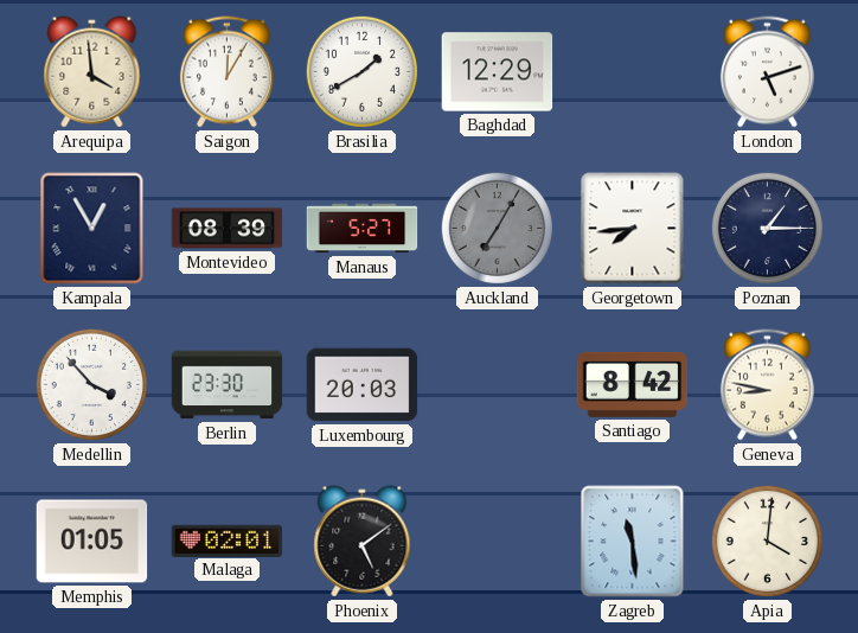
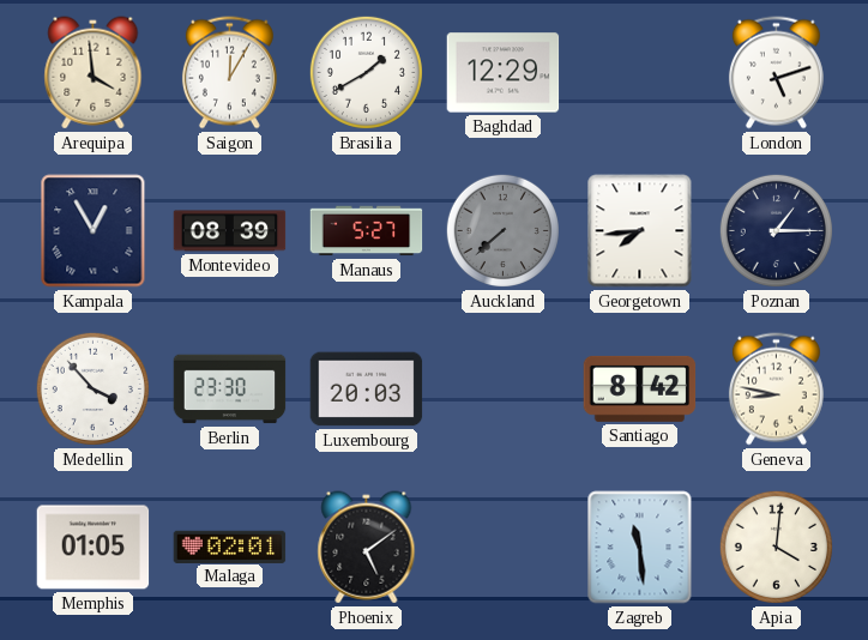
Auckland: 7:05 -> 7:38 (502, 230)
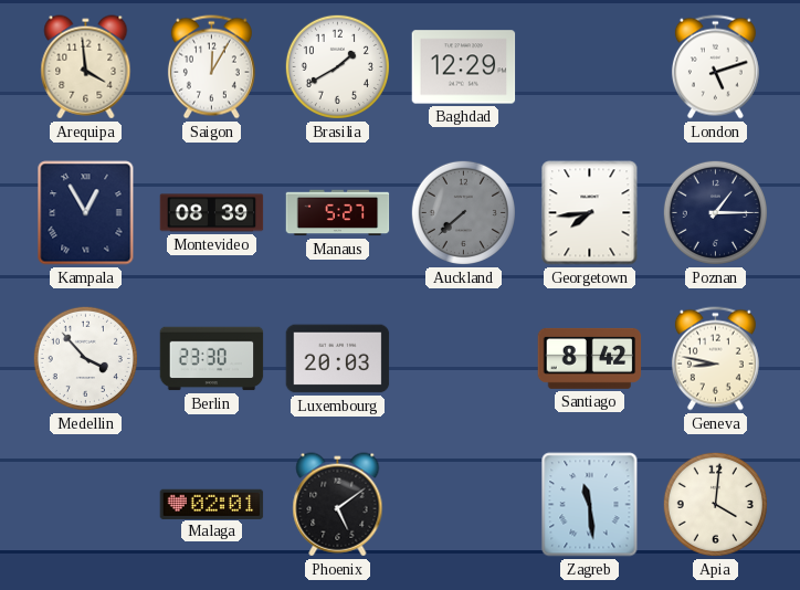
Memphis: 01:05 -> none (94, 548)
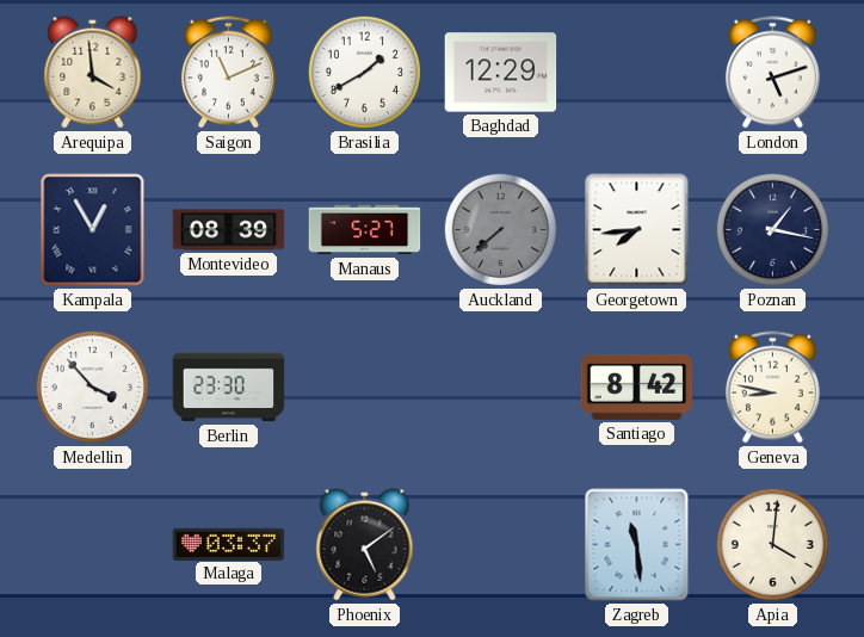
Saigon: 12:05 -> 11:11 (228, 73)
Poznan: 1:15 -> 1:17 (772, 229)
Luxembourg: 20:03 -> none (338, 359)
Malaga: 02:01 -> 03:37 (229, 544)
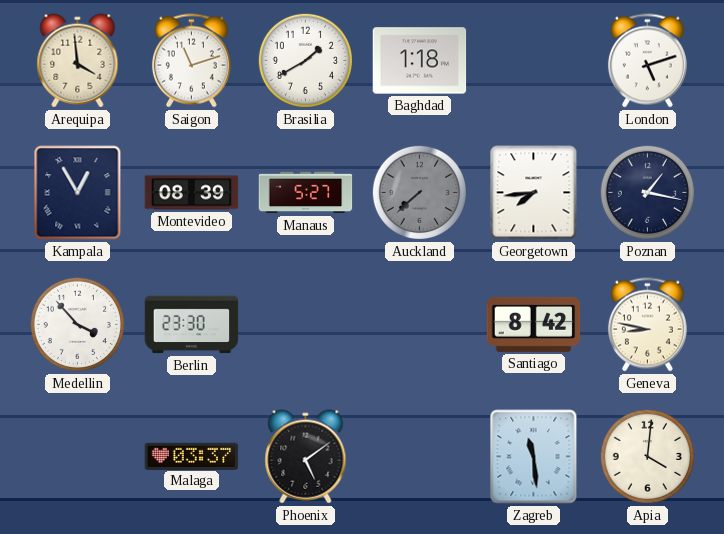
Saigon: 11:11 -> 11:12 (191, 61)
Baghdad: 12:29 -> 1:18 (420, 61)
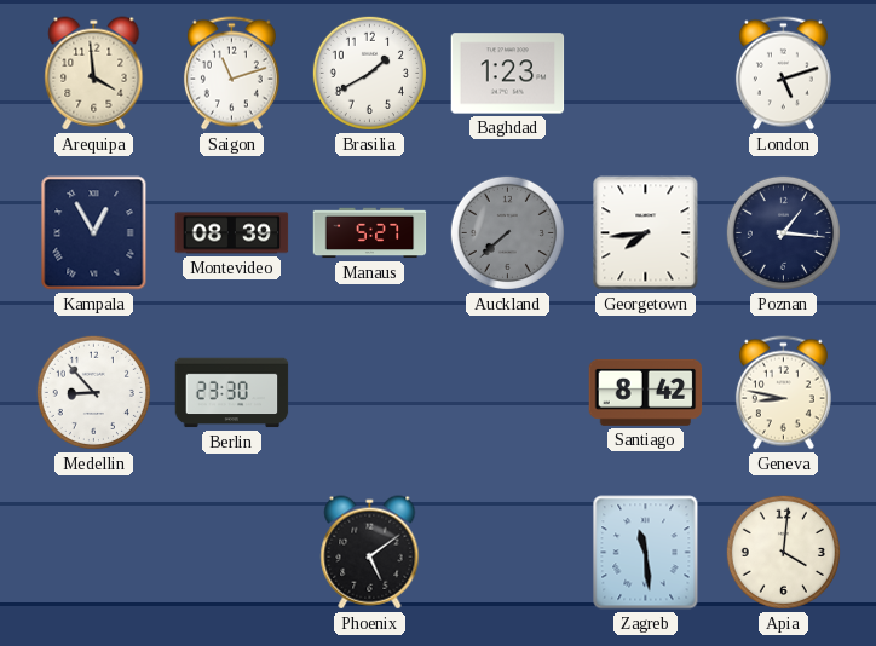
Baghdad: 1:18 -> 1:23 (508, 74)
Poznan: 1:17 -> 1:16 (783, 232)
Medellin: 3:53 -> 8:53 (93, 392)
Malaga: 03:37 -> none (192, 456)
